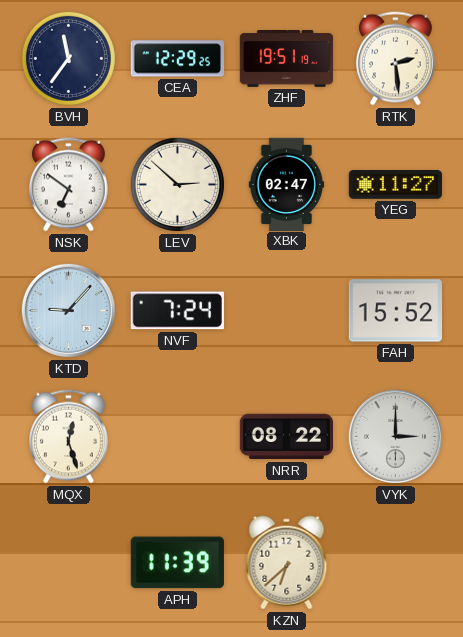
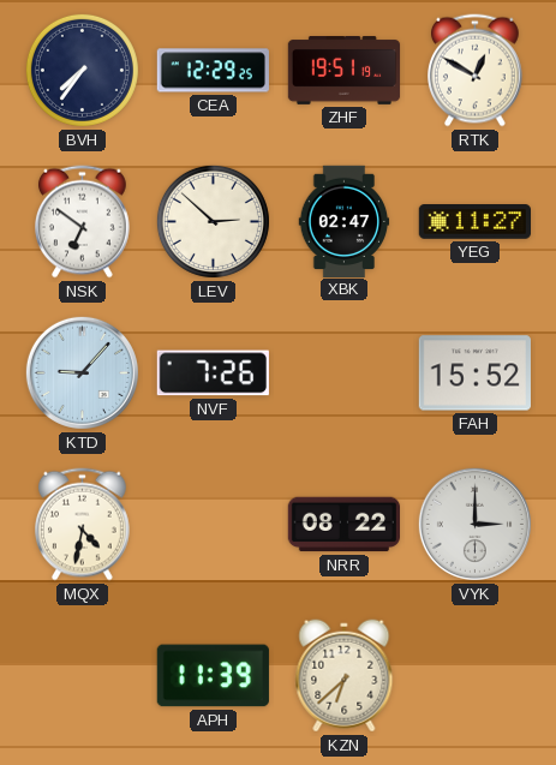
BVH: 11:36 -> 7:36 (82, 70)
RTK: 2:29 -> 12:50 (476, 71)
NVF: 7:24 -> 7:26 (213, 373)
MQX: 12:27 -> 4:32 (83, 525)
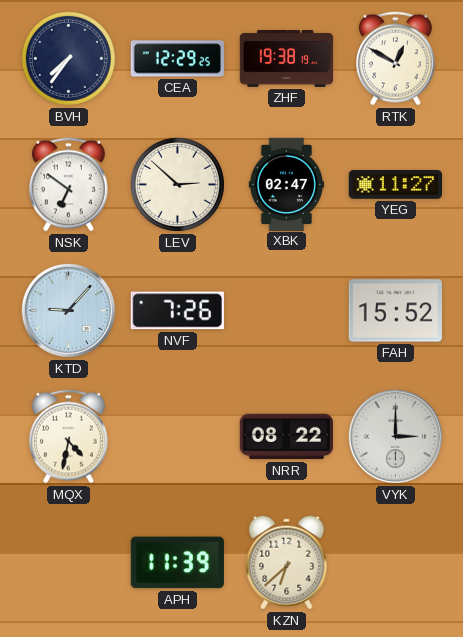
ZHF: 19:51 -> 19:38 (287, 59)
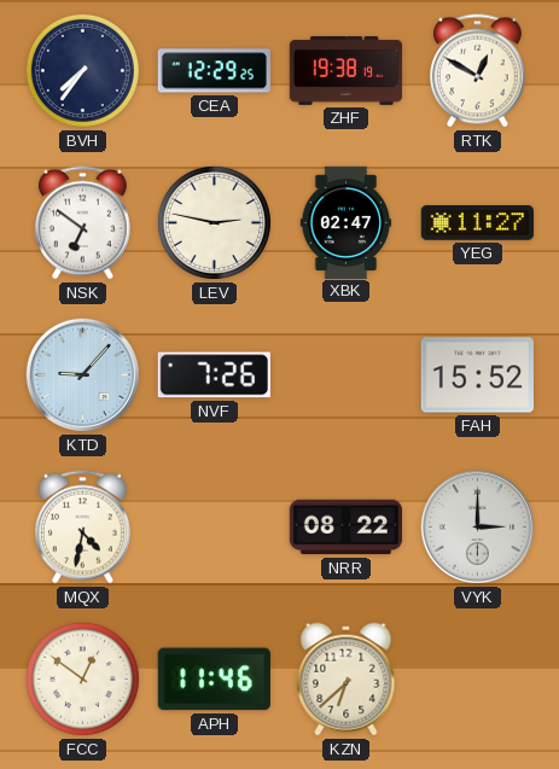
LEV: 2:52 -> 2:47 (214, 222)
FCC: none -> 12:51 (82, 678)
APH: 11:39 -> 11:46 (214, 680)
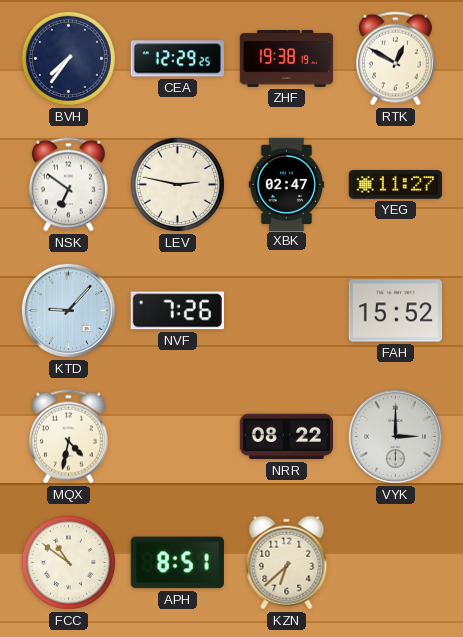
FCC: 12:51 -> 10:51 (68, 562)
APH: 11:46 -> 8:51 (177, 563)
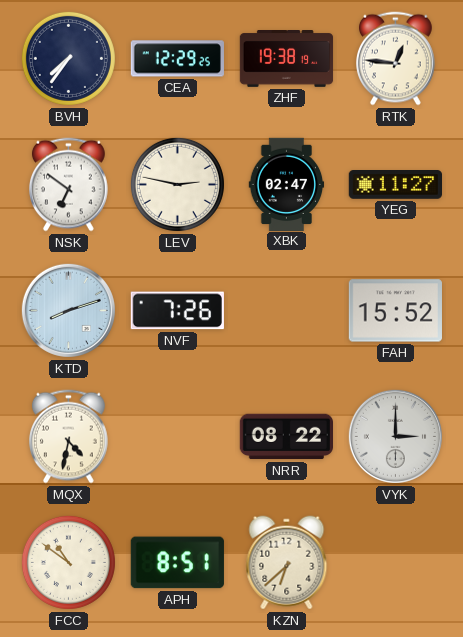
RTK: 12:50 -> 12:46 (396, 59)
KTD: 9:07 -> 8:12 (68, 310)
